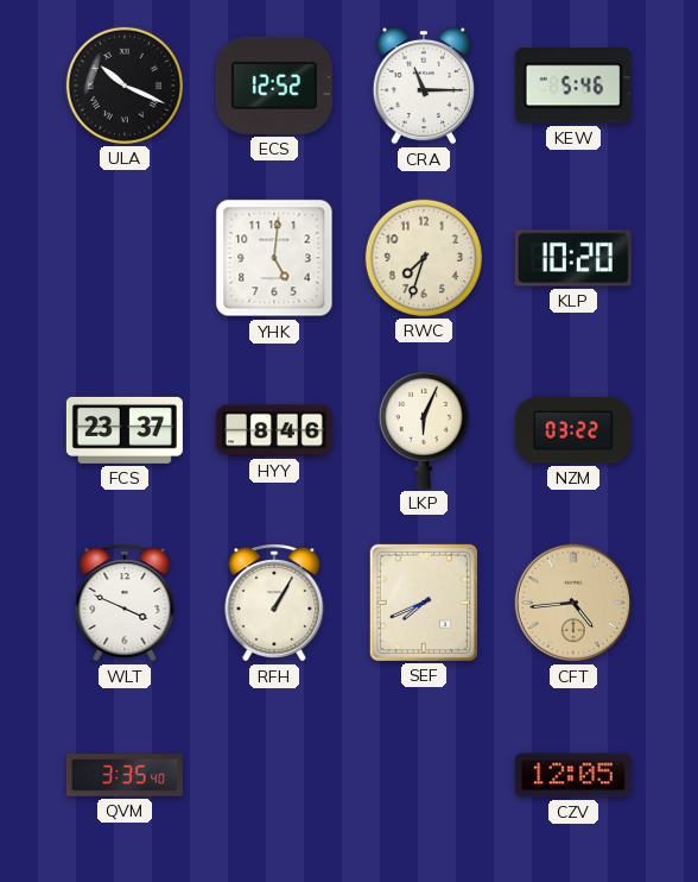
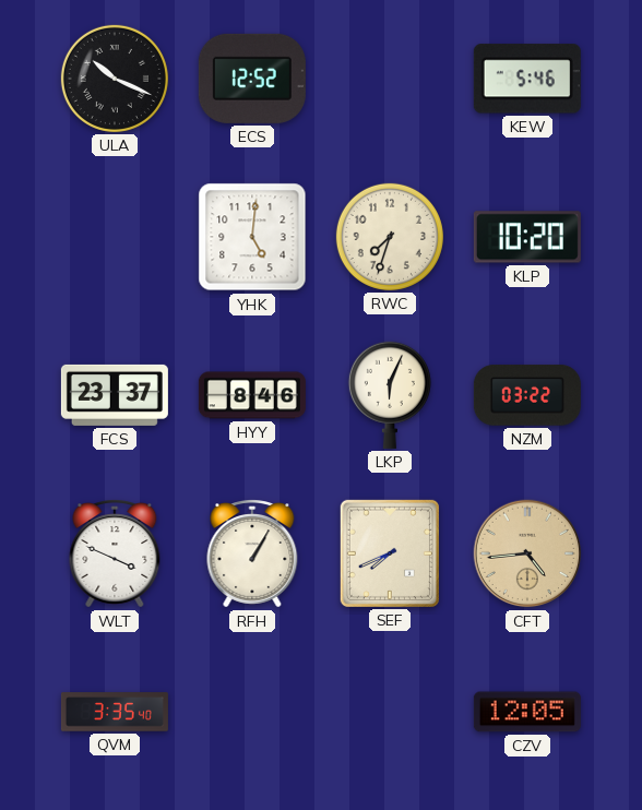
CRA: 11:15 -> none (424, 86)
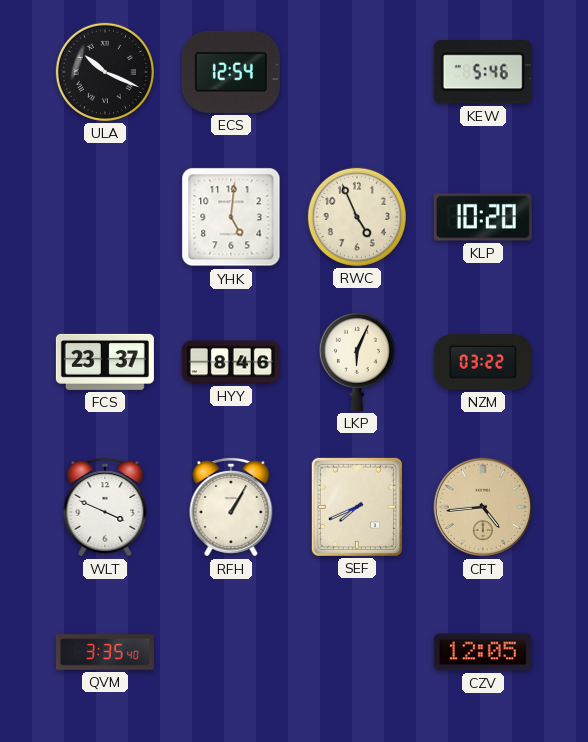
ECS: 12:52 -> 12:54 (231, 72)
RWC: 7:33 -> 4:56 (357, 217)
